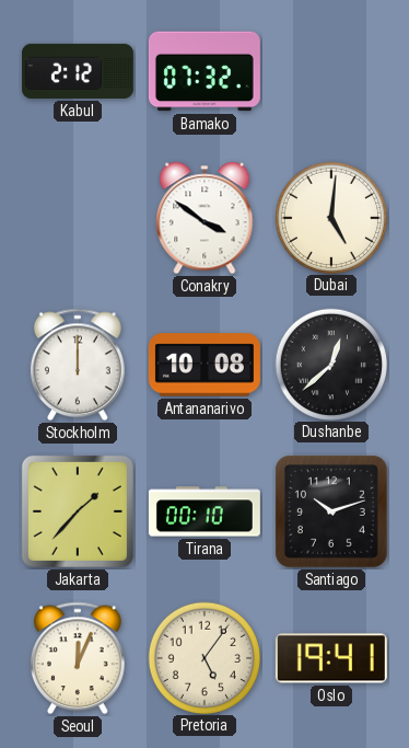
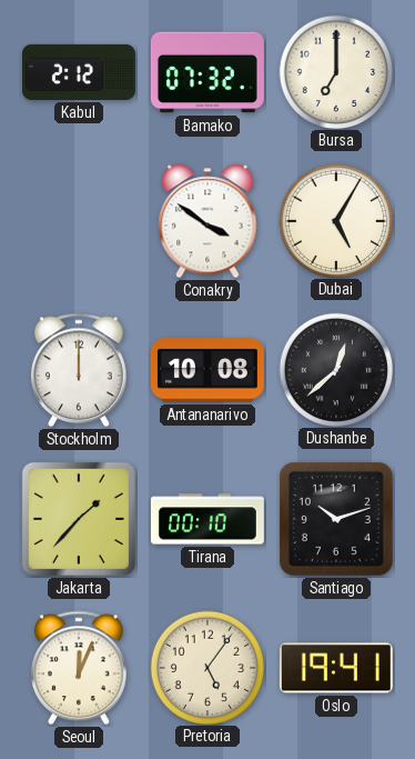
Bursa: none -> 7:00 (335, 71)
Dubai: 5:01 -> 5:05 (335, 220)
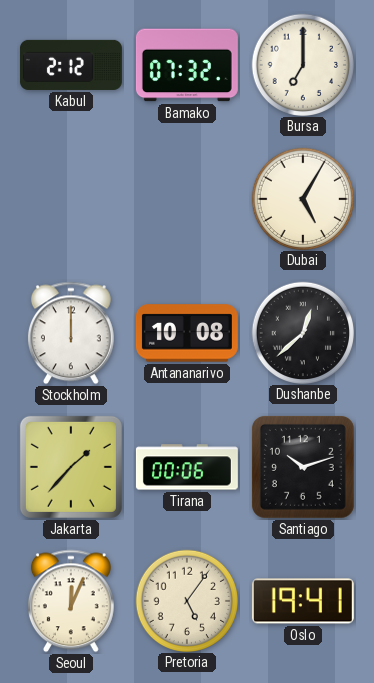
Conakry: 3:51 -> none (207, 221)
Tirana: 00:10 -> 00:06 (187, 467)
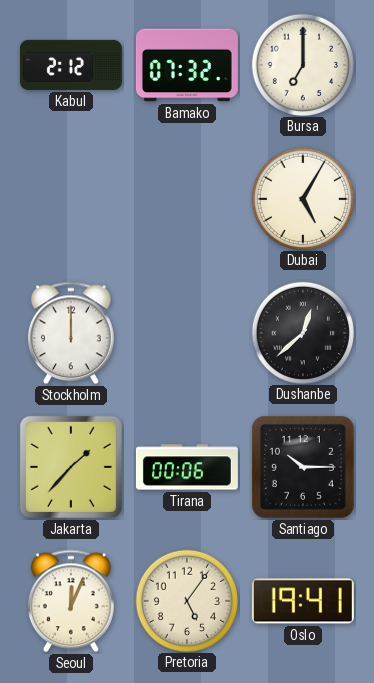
Antananarivo: 10:08 -> none (187, 333)
Santiago: 10:12 -> 10:15 (303, 467)
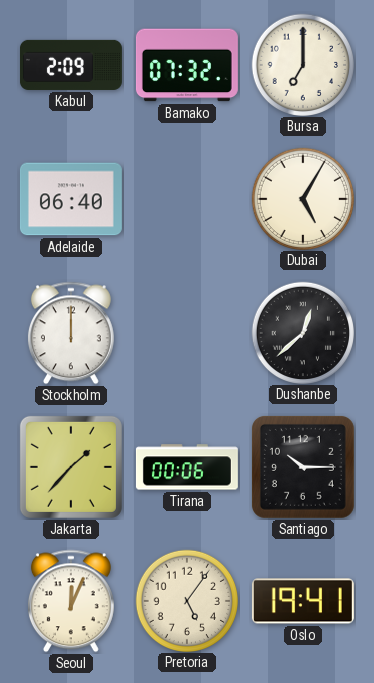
Kabul: 2:12 -> 2:09 (71, 65)
Adelaide: none -> 06:40 (71, 199)
